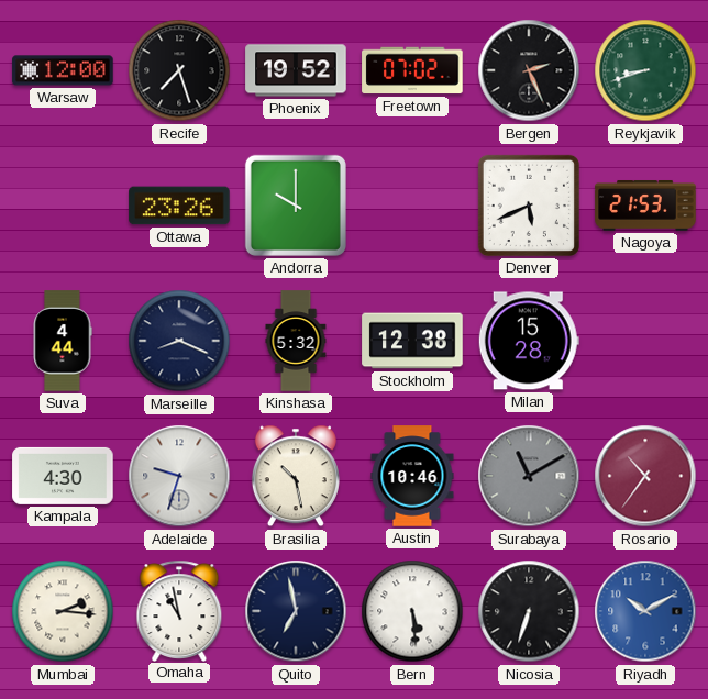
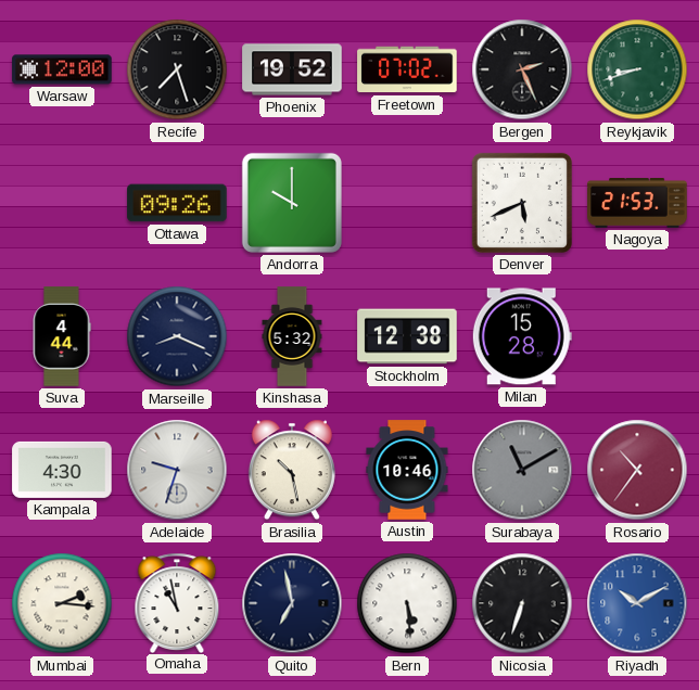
Ottawa: 23:26 -> 09:26 (177, 203)
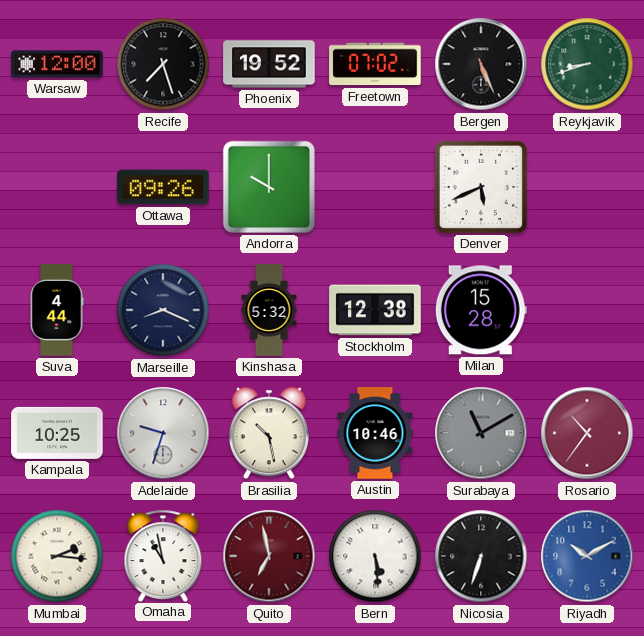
Bergen: 2:26 -> 5:26 (481, 64)
Nagoya: 21:53 -> none (637, 204)
Kampala: 4:30 -> 10:25 (57, 433)
Quito dial: navy -> burgundy (269, 556)
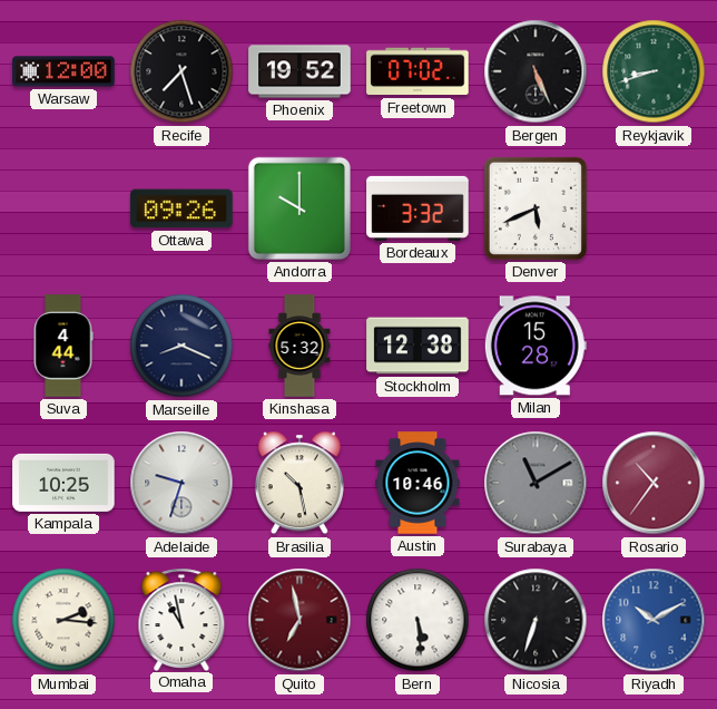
Bordeaux: none -> 3:32 (418, 208)
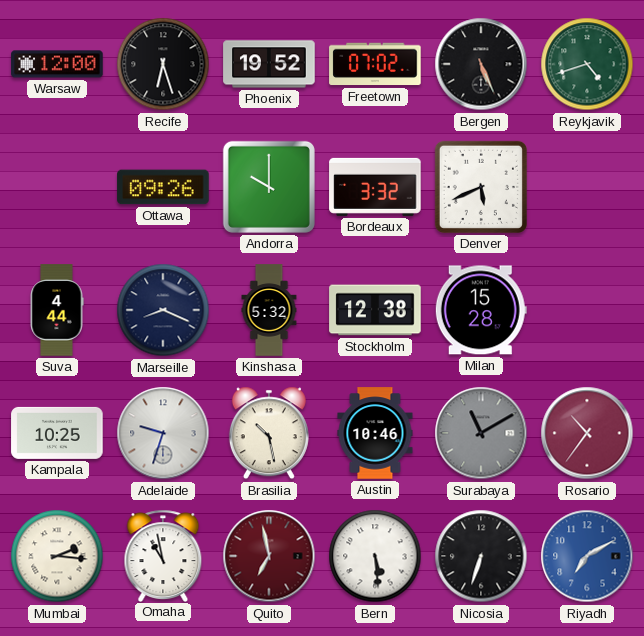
Recife: 7:27 -> 6:27 (163, 64)
Reykjavik: 8:42 -> 4:42 (587, 64)
Riyadh: 10:10 -> 7:10 (587, 556)
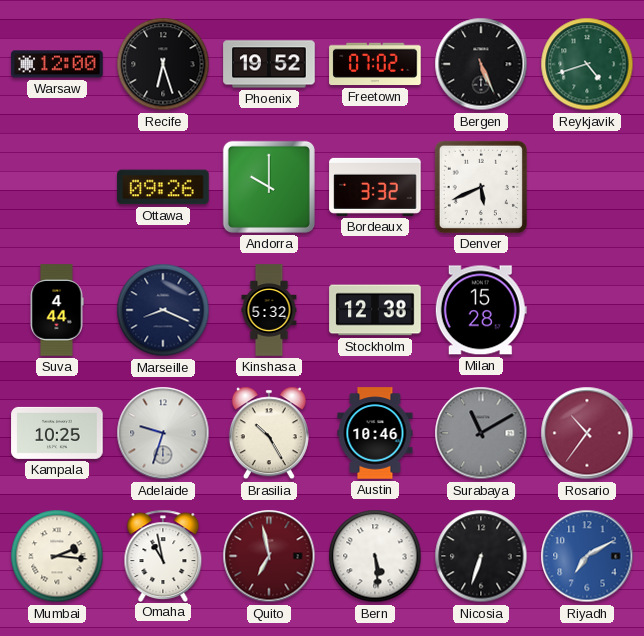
Brasilia: 10:28 -> 10:25 (269, 433)
